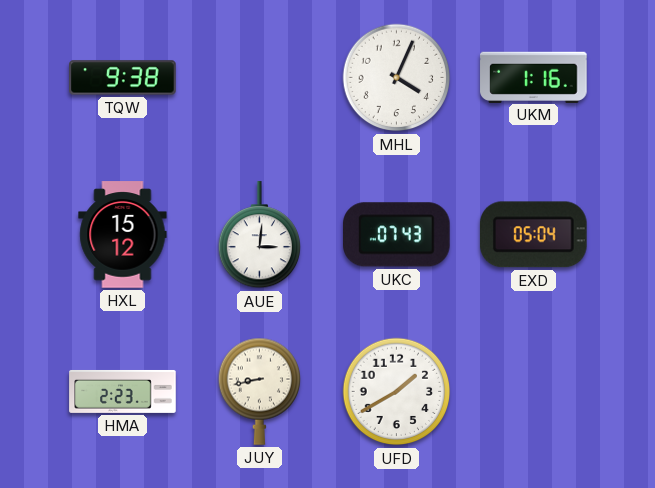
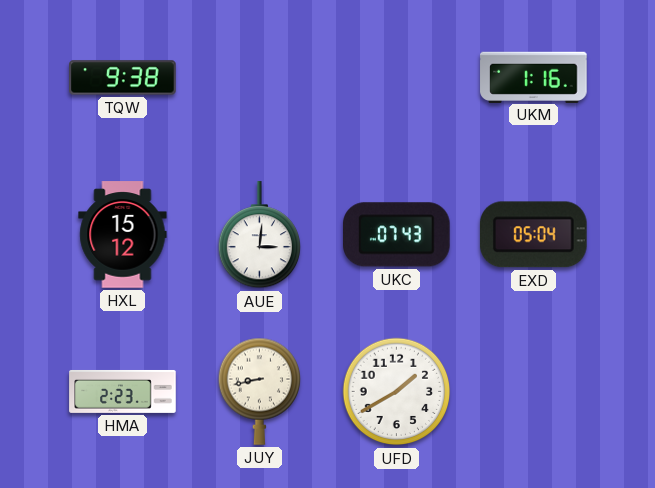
MHL: 4:04 -> none (397, 78)
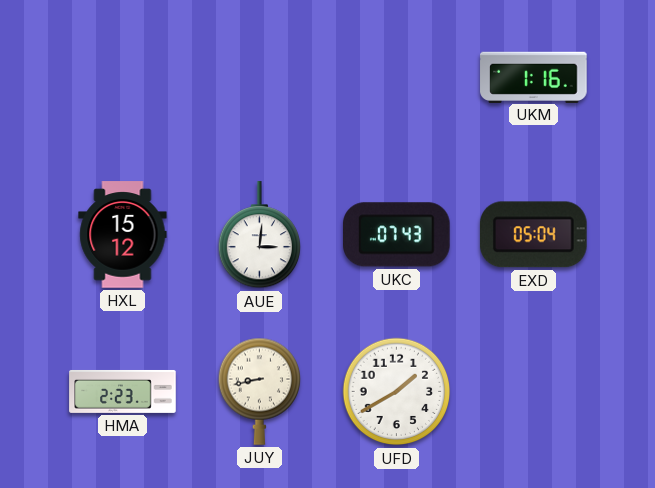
TQW: 9:38 -> none (123, 78)
